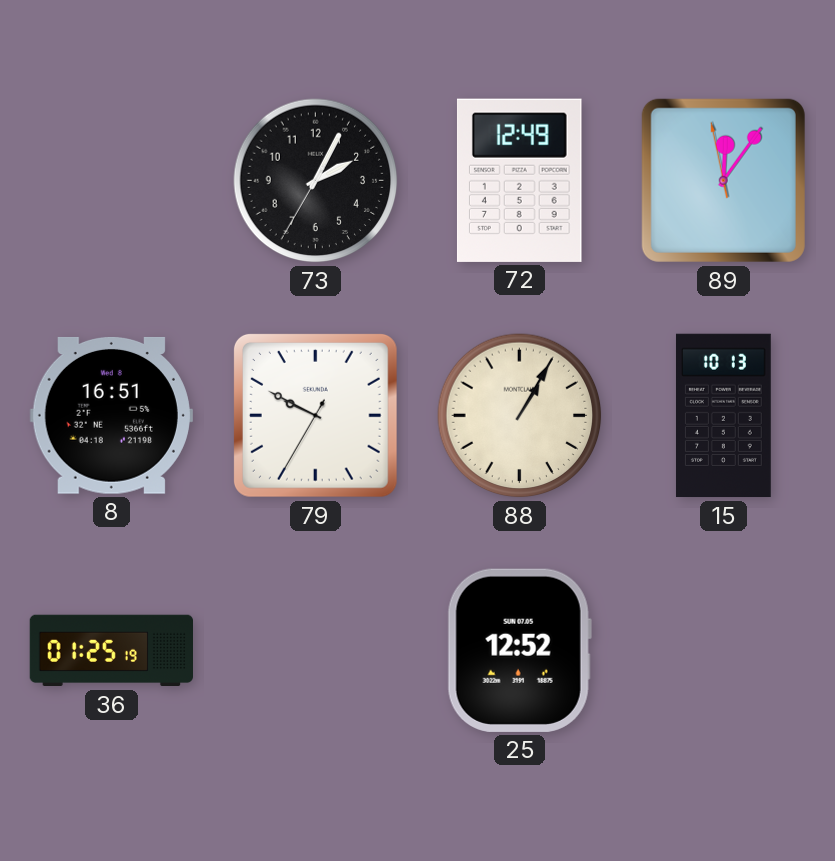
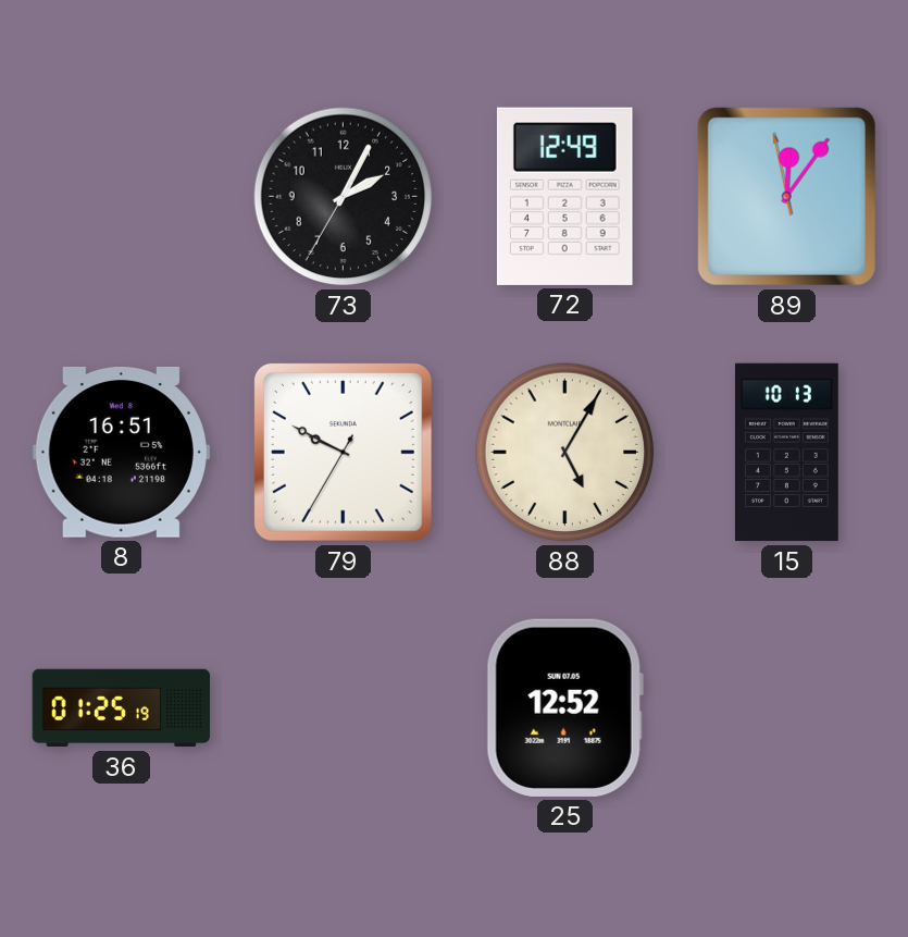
88: 1:05 -> 5:05 (565, 453)
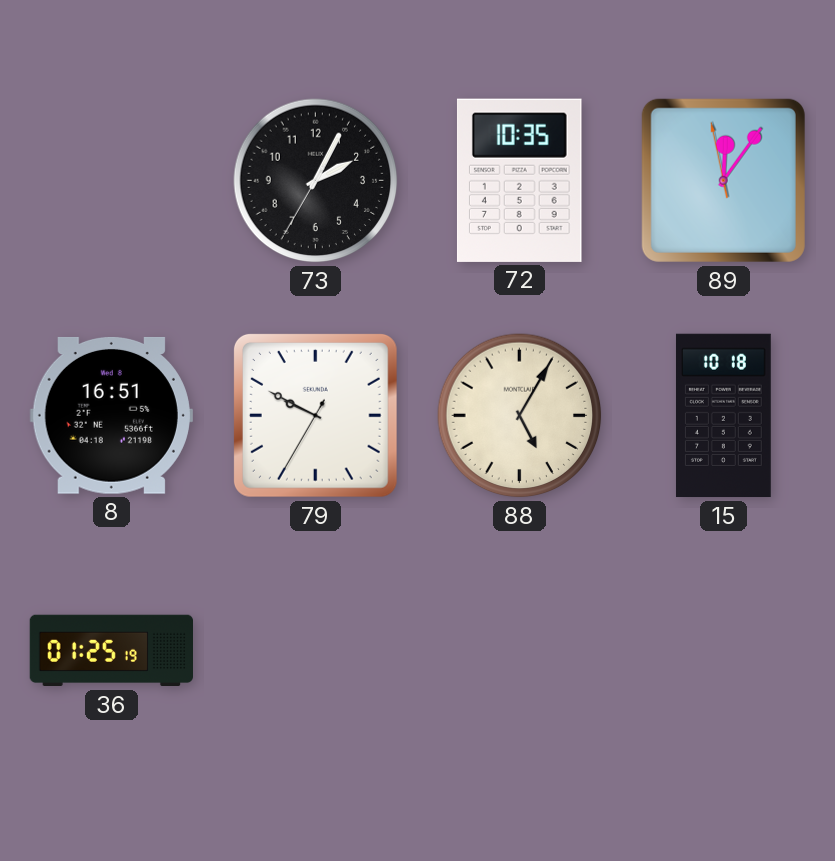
72: 12:49 -> 10:35 (519, 180)
15: 10:13 -> 10:18 (723, 416)
25: 12:52 -> none (564, 707)
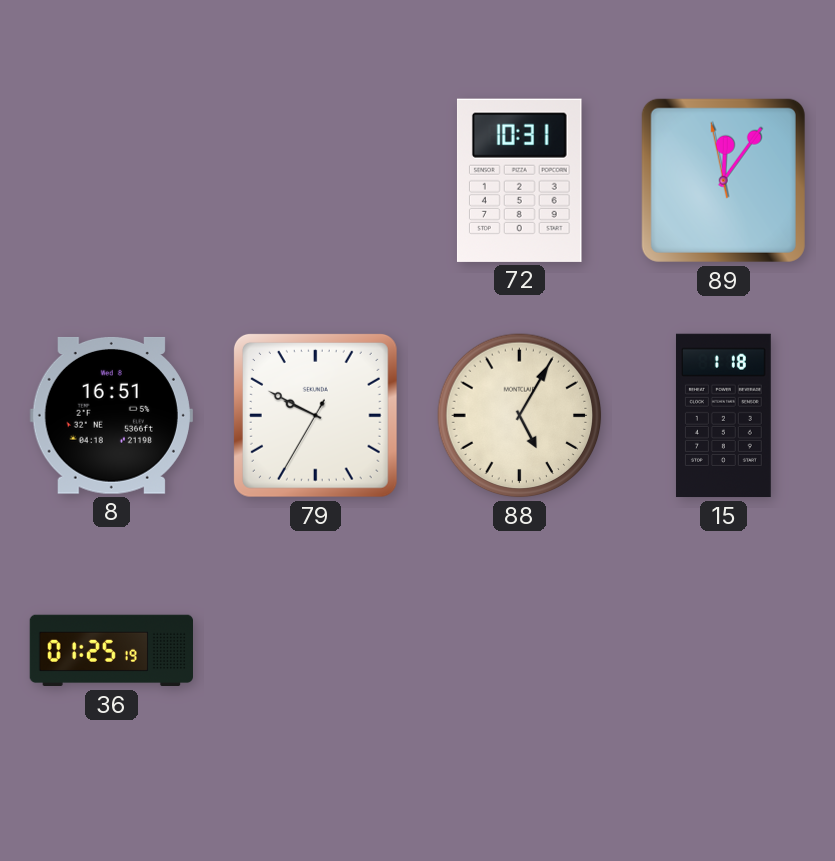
73: 2:04 -> none (316, 181)
72: 10:35 -> 10:31 (519, 180)
15: 10:18 -> 1:18 (723, 416)
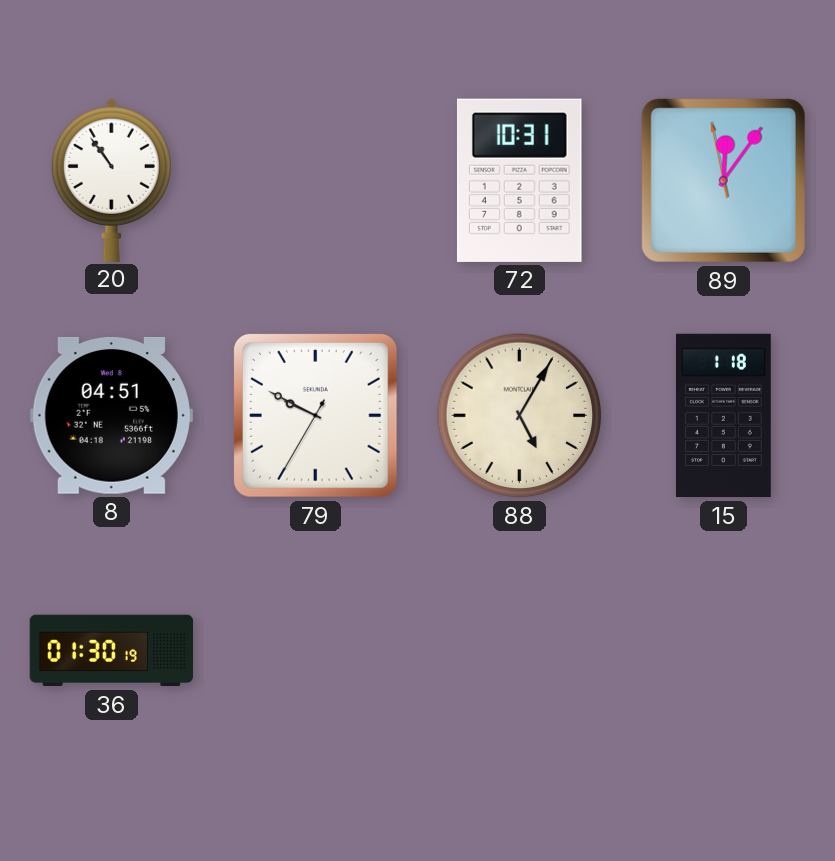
20: none -> 10:54 (111, 179)
8: 16:51 -> 04:51 (111, 415)
36: 01:25 -> 01:30 (111, 651)
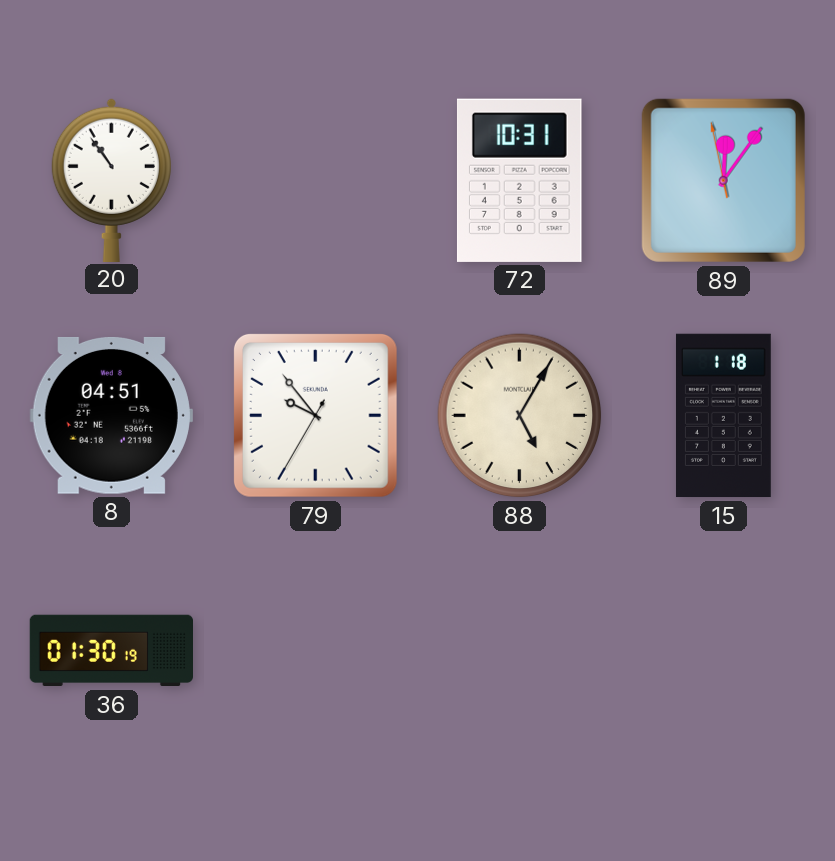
79: 9:49 -> 9:53 (315, 415)
